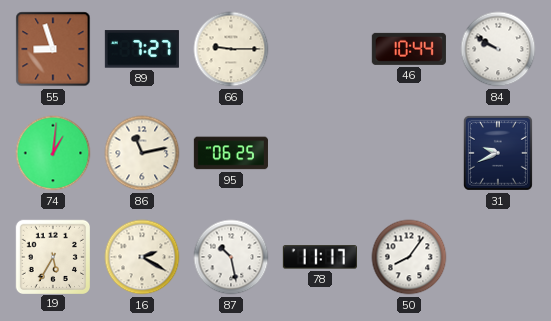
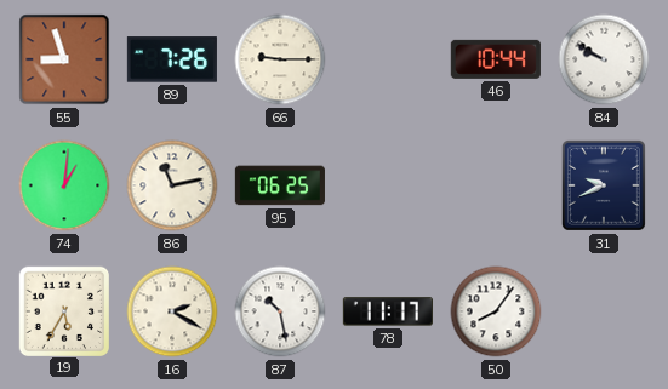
89: 7:27 -> 7:26 (172, 59)
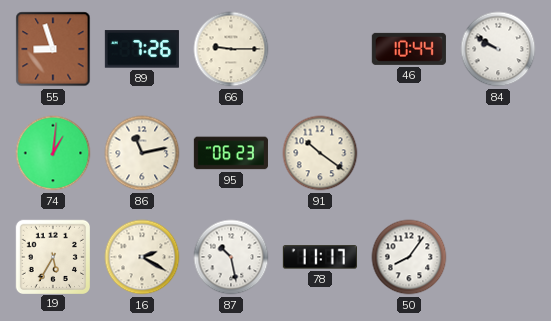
95: 06:25 -> 06:23 (231, 153)
91: none -> 10:21 (320, 153)
31: 9:41 -> none (604, 185)
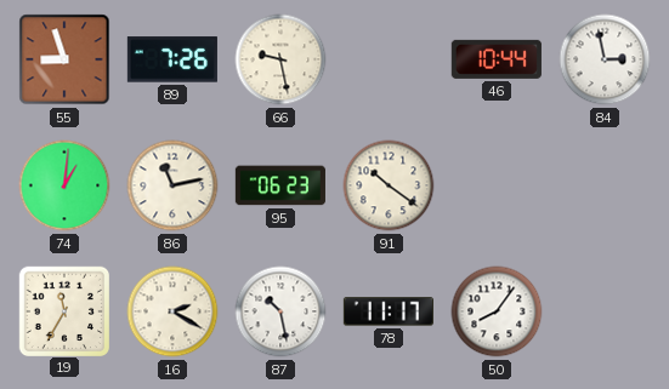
66: 9:15 -> 9:28 (280, 59)
84: 9:50 -> 2:58 (605, 59)
19: 5:35 -> 11:35 (64, 310)
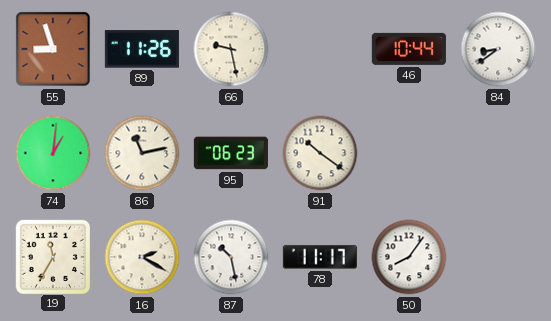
89: 7:26 -> 11:26 (142, 49)
84: 2:58 -> 8:39 (498, 49)
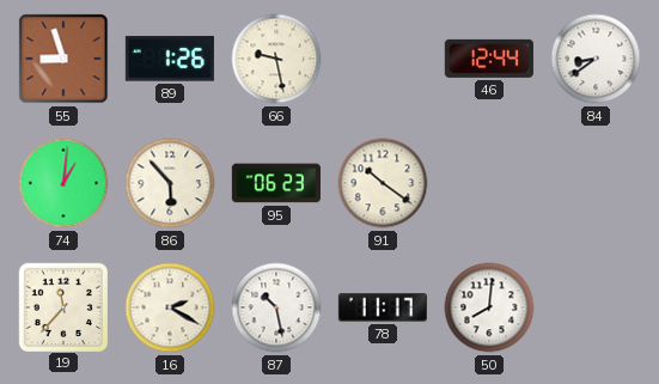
89: 11:26 -> 1:26 (170, 59)
46: 10:44 -> 12:44 (489, 59)
86: 11:13 -> 5:53 (170, 183)
19: 11:35 -> 11:37 (63, 306)
50: 8:06 -> 8:01 (489, 307)
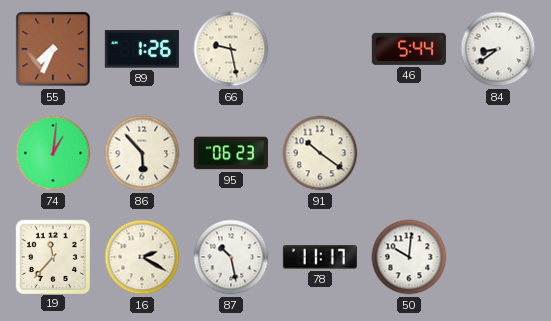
55: 8:57 -> 7:34 (53, 49)
46: 12:44 -> 5:44 (409, 49)
50: 8:01 -> 10:01 (409, 257)
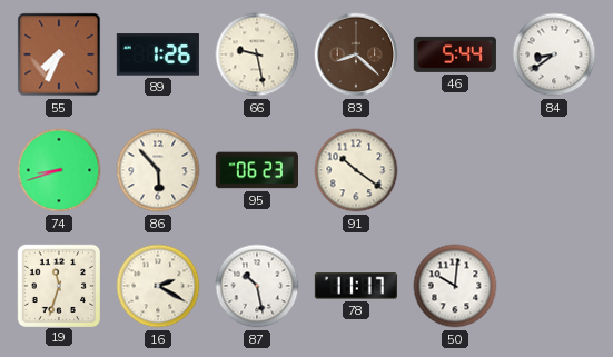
83: none -> 8:22 (356, 54)
74: 1:01 -> 8:42 (59, 170)
19: 11:37 -> 11:33 (59, 285)
